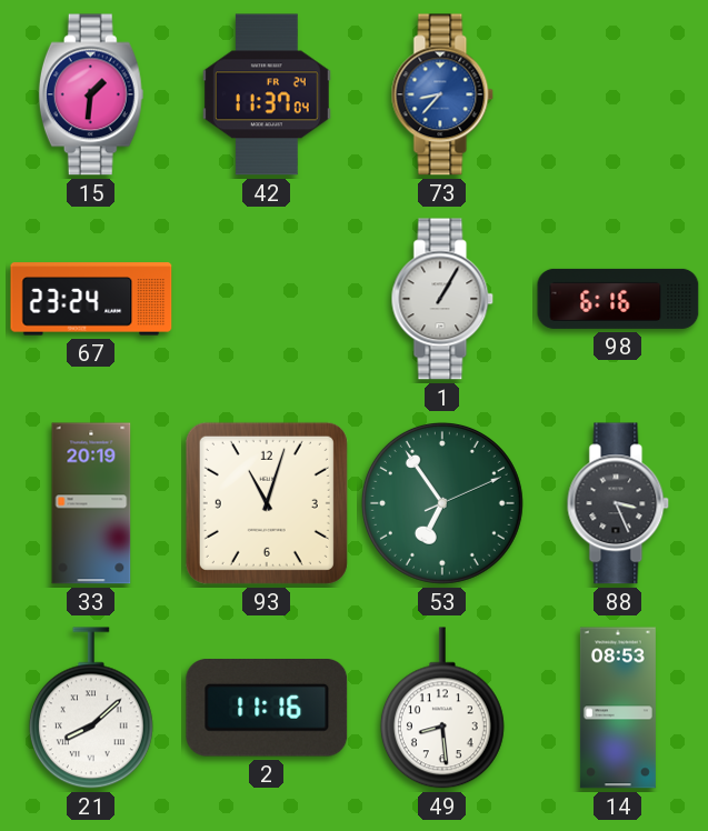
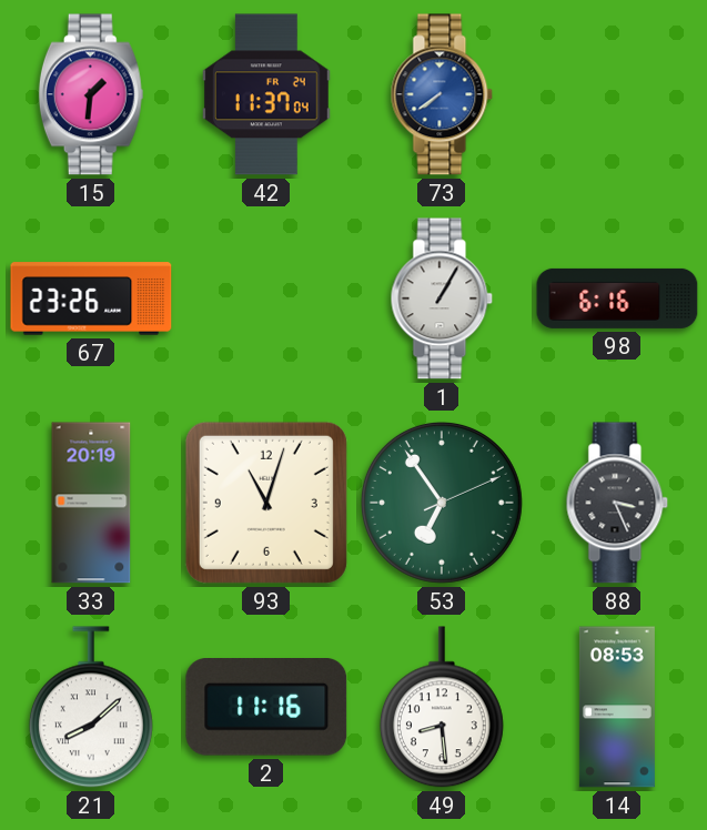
73: 8:37 -> 7:39 (442, 94)
67: 23:24 -> 23:26 (91, 298)
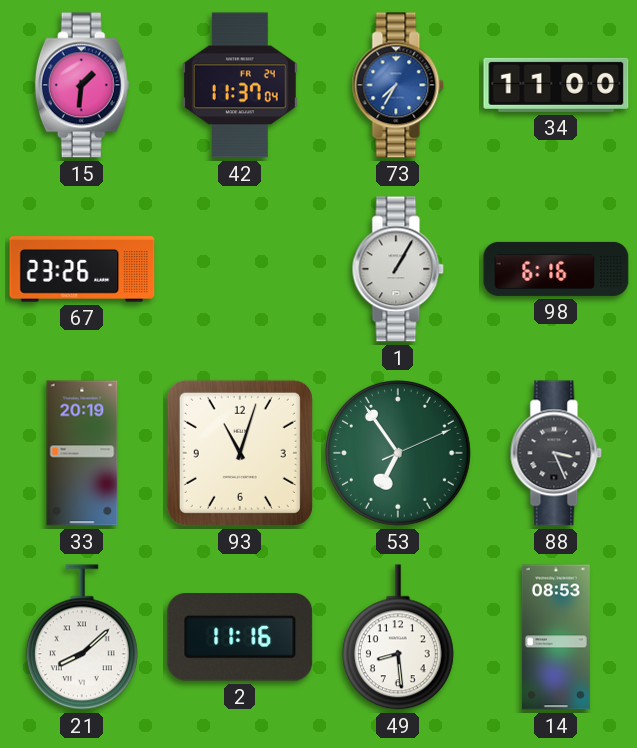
73: 7:39 -> 7:35 (398, 85)
34: none -> 11:00 (556, 85)
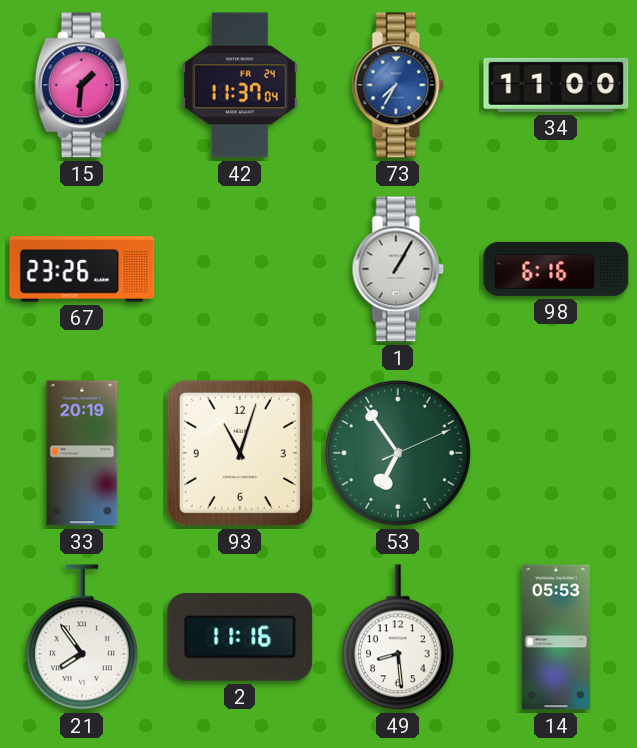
88: 3:26 -> none (556, 453)
21: 8:08 -> 7:54 (82, 637)
14: 08:53 -> 05:53 (556, 637)
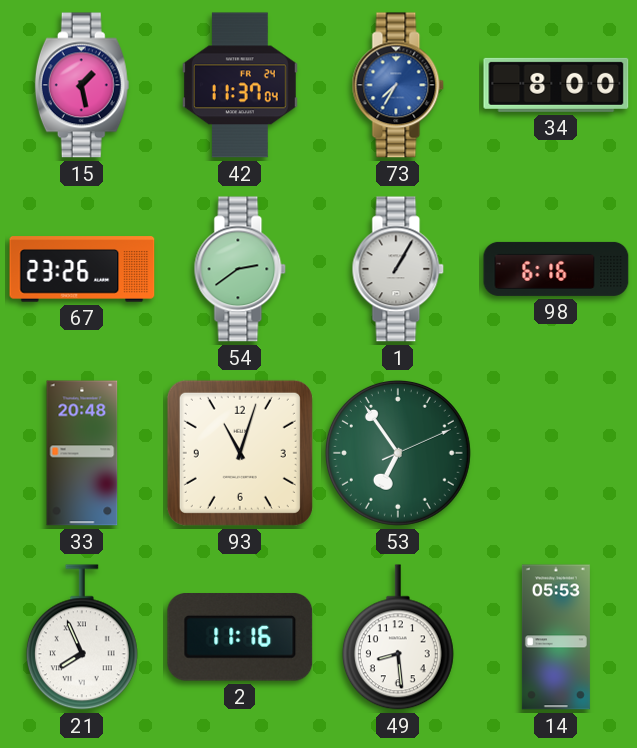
15: 1:31 -> 1:28 (82, 85)
34: 11:00 -> 8:00 (556, 85)
54: none -> 2:39 (240, 269)
33: 20:19 -> 20:48 (82, 453)
21: 7:54 -> 7:56 (82, 637)
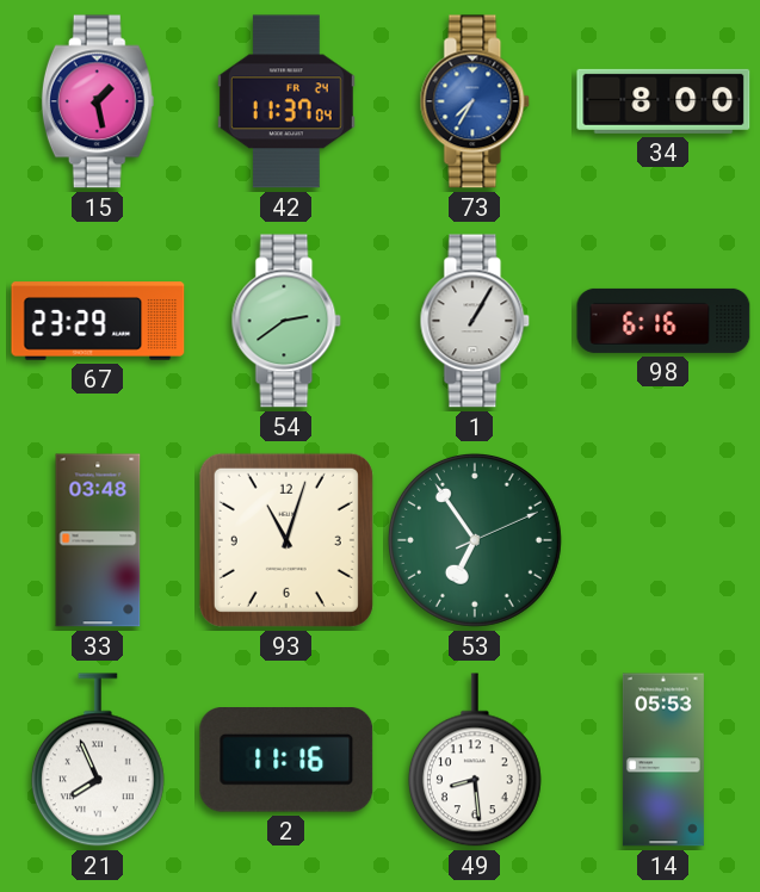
67: 23:26 -> 23:29 (98, 321)
33: 20:48 -> 03:48 (98, 540)
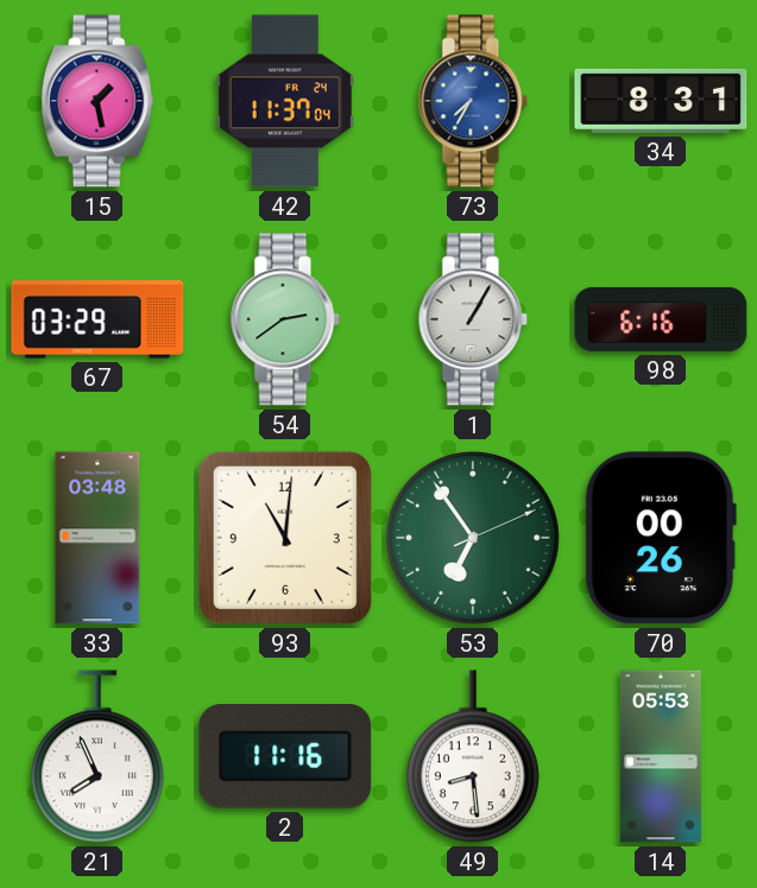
34: 8:00 -> 8:31 (661, 101)
67: 23:29 -> 03:29 (97, 319)
93: 11:03 -> 11:01 (285, 538)
70: none -> 00:26 (661, 538)
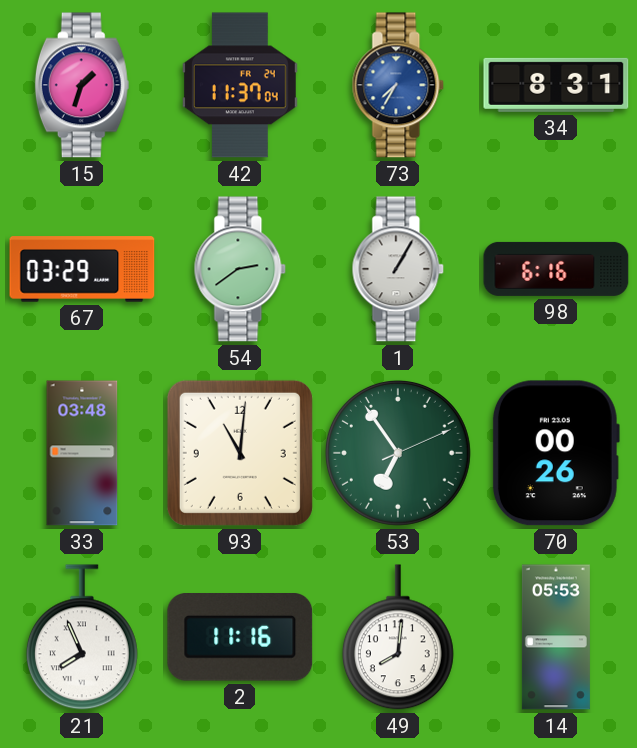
15: 1:28 -> 1:33 (82, 85)
49: 8:29 -> 8:01 (398, 637)
